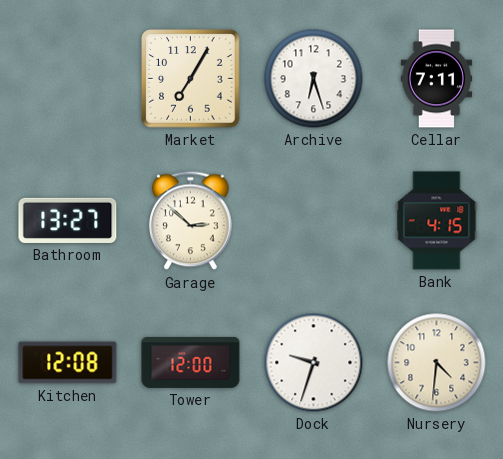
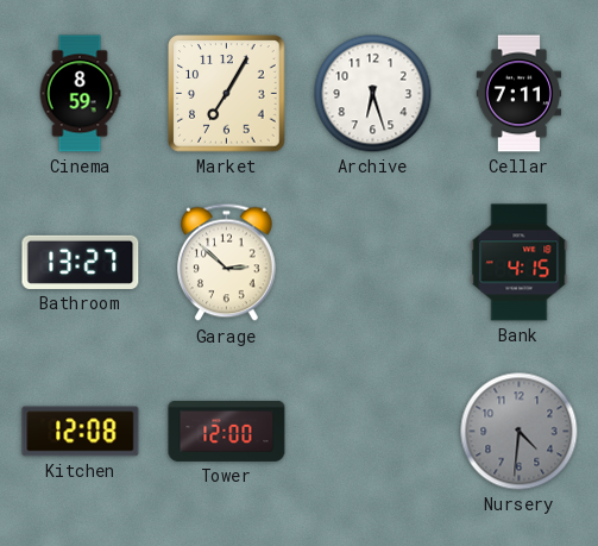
Cinema: none -> 8:59 (80, 94)
Dock: 9:33 -> none (314, 363)
Nursery dial: cream -> grey (520, 432)
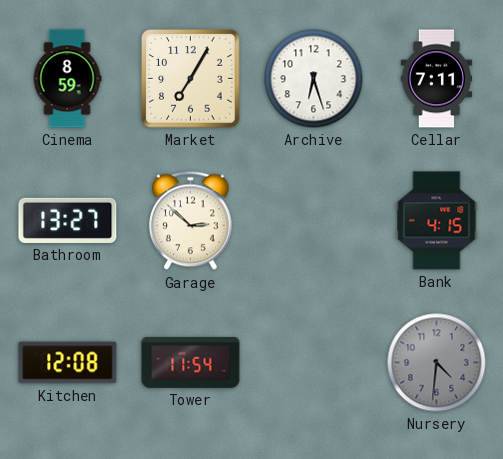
Tower: 12:00 -> 11:54 (191, 362)
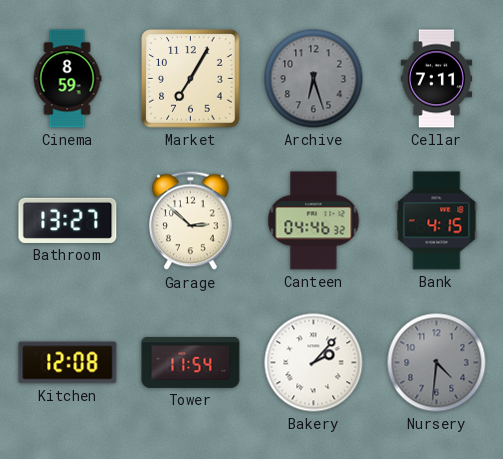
Archive dial: white -> grey (314, 79)
Canteen: none -> 04:46 (314, 221)
Bakery: none -> 2:07 (314, 363)
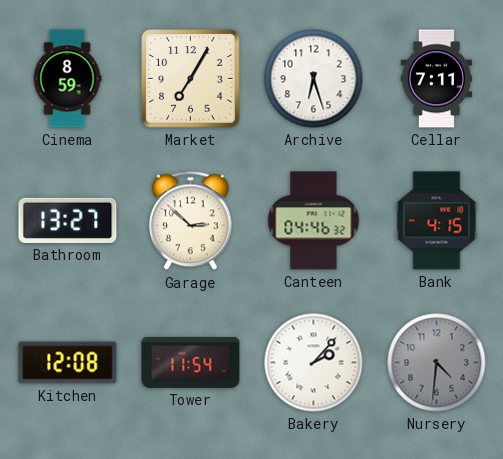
Archive dial: grey -> white (314, 79)
